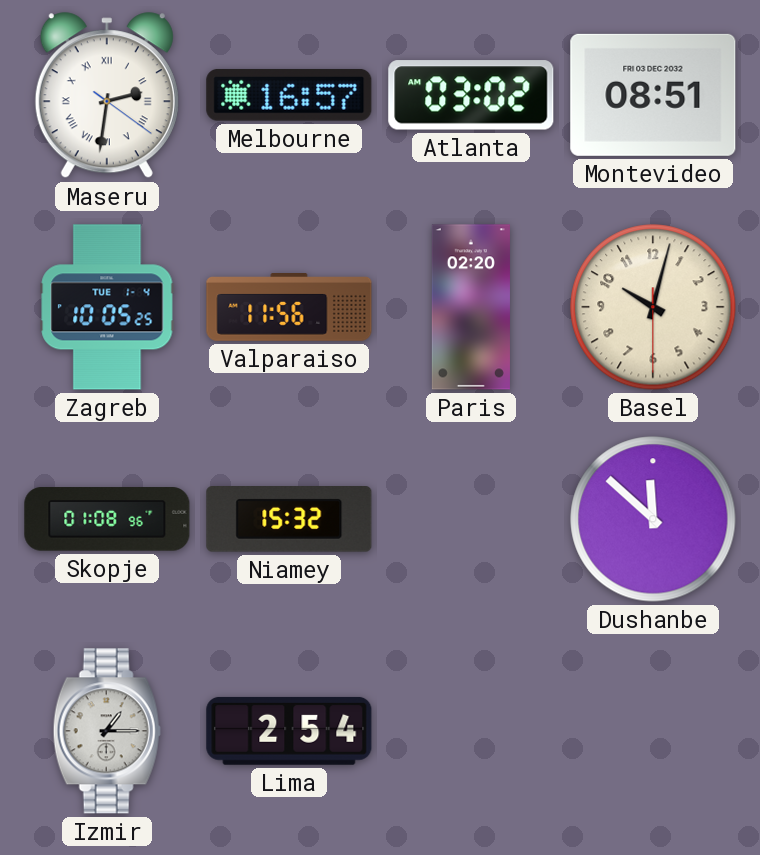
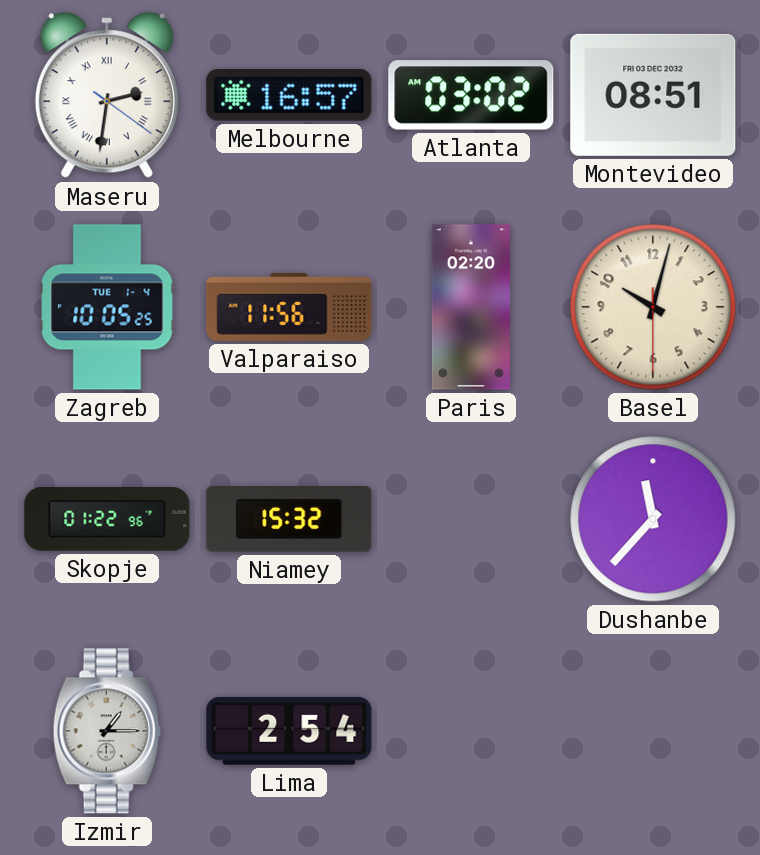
Skopje: 01:08 -> 01:22 (107, 519)
Dushanbe: 11:52 -> 11:37 (653, 519)
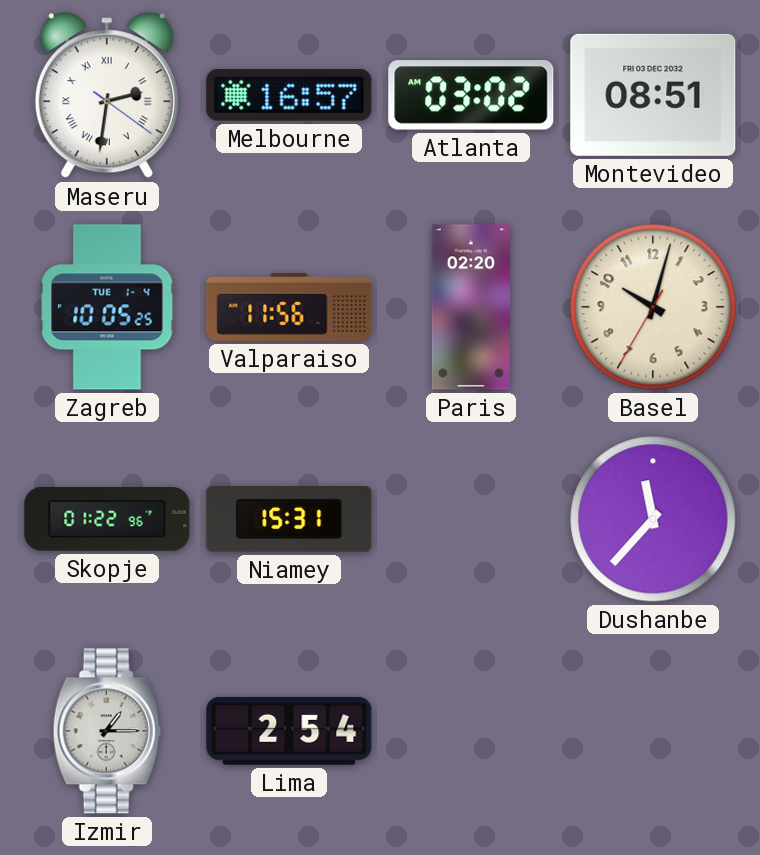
Basel: 10:02:30 -> 10:02:35 (653, 307)
Niamey: 15:32 -> 15:31 (289, 519)
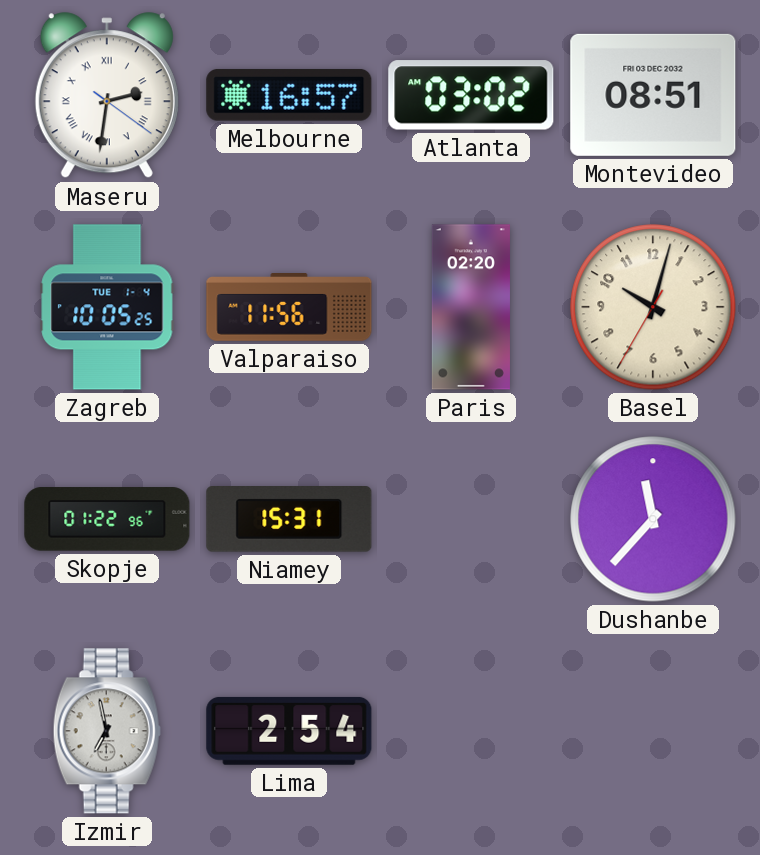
Izmir: 1:15 -> 6:58 (107, 731)
